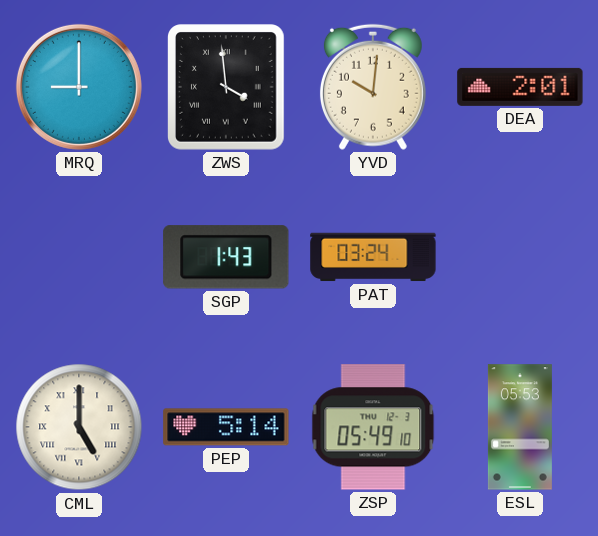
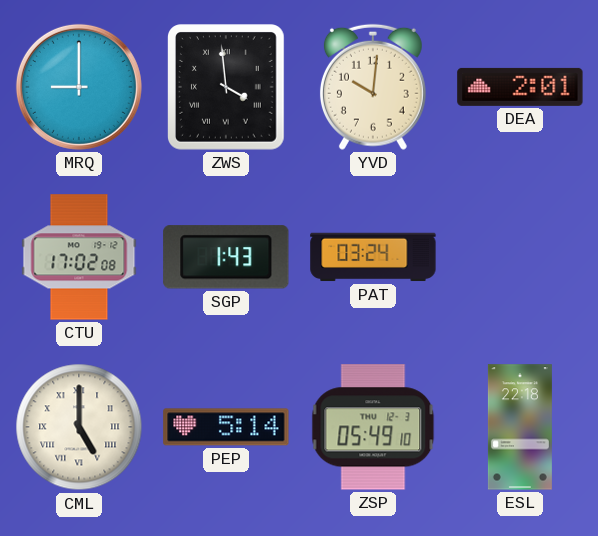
CTU: none -> 17:02 (79, 257)
ESL: 05:53 -> 22:18 (520, 427)
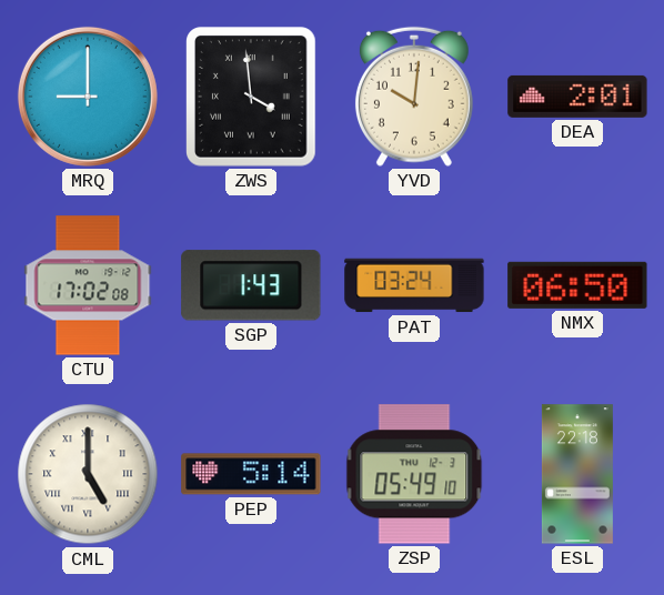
NMX: none -> 06:50 (577, 285)
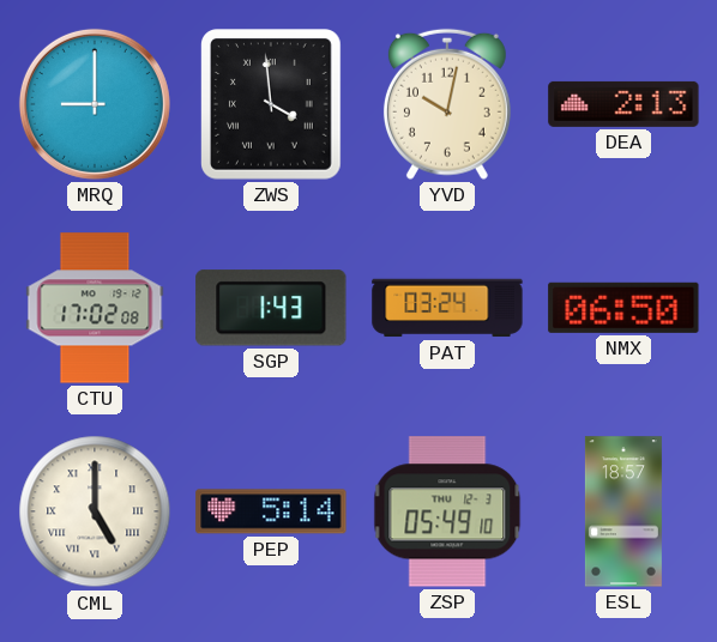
YVD: 10:01 -> 10:02 (447, 104)
DEA: 2:01 -> 2:13 (623, 104)
ESL: 22:18 -> 18:57 (623, 511)
